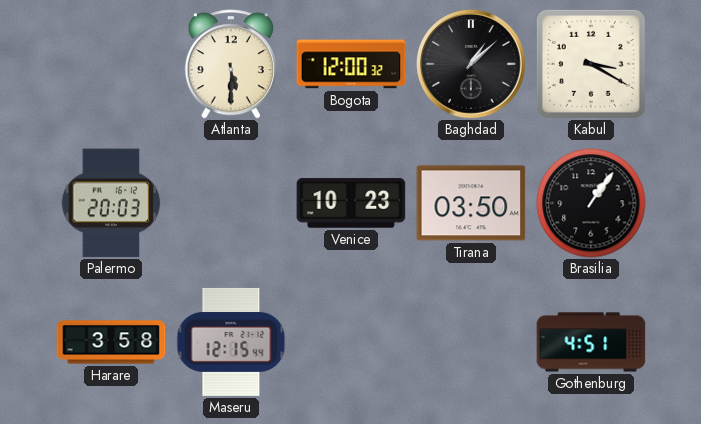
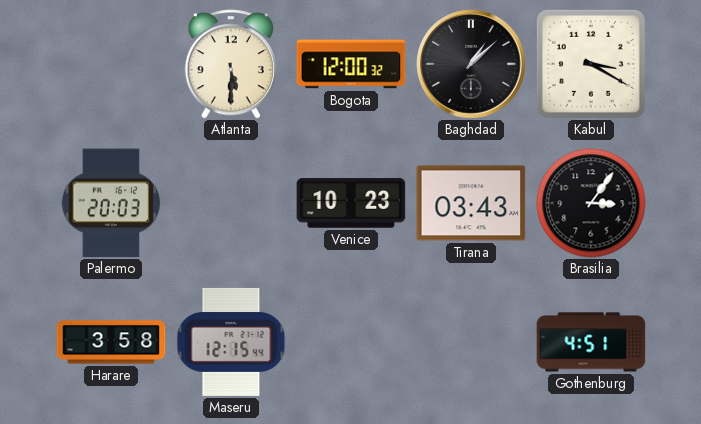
Tirana: 03:50 -> 03:43 (471, 203)
Brasilia: 1:06 -> 3:06 (591, 203)
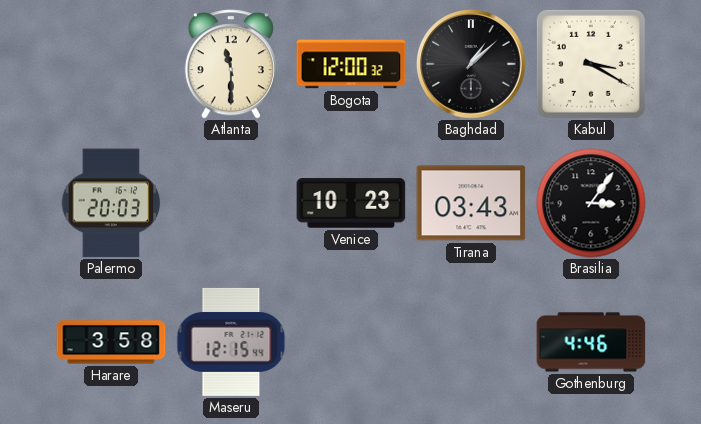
Atlanta: 5:30 -> 11:30 (231, 64)
Gothenburg: 4:51 -> 4:46 (591, 342)
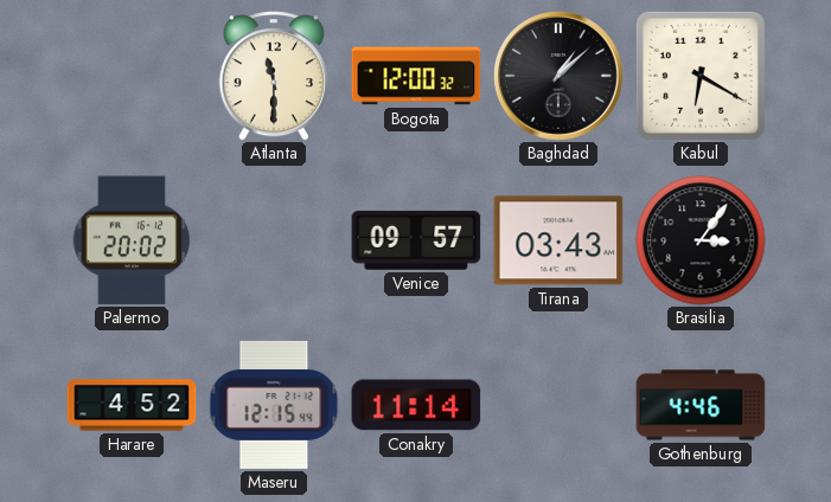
Kabul: 3:20 -> 6:20 (701, 76)
Palermo: 20:03 -> 20:02 (132, 240)
Venice: 10:23 -> 09:57 (416, 240)
Harare: 3:58 -> 4:52 (132, 405)
Conakry: none -> 11:14 (416, 405)
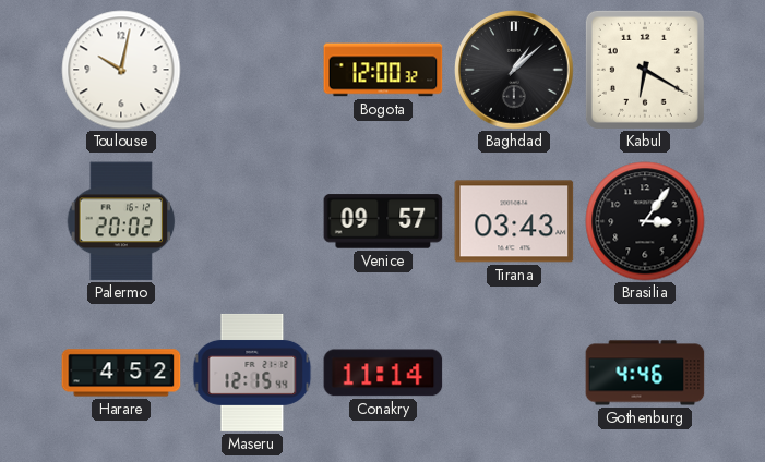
Toulouse: none -> 10:02 (121, 70)
Atlanta: 11:30 -> none (274, 76)
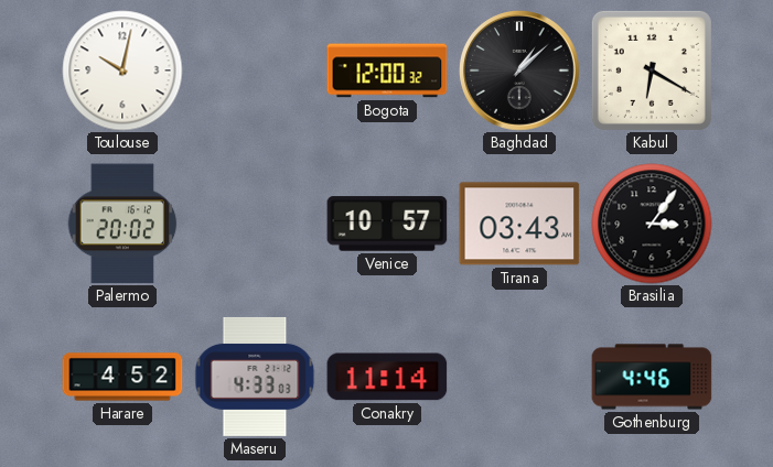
Venice: 09:57 -> 10:57 (387, 224)
Maseru: 12:15 -> 4:33 (255, 377)
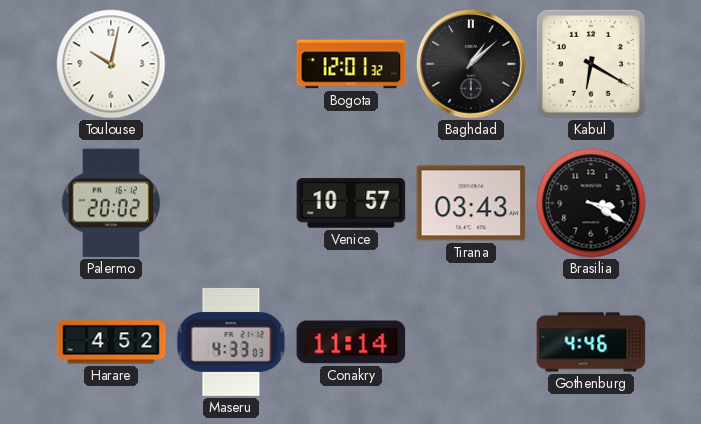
Bogota: 12:00 -> 12:01 (351, 64)
Brasilia: 3:06 -> 3:20 (591, 203)
